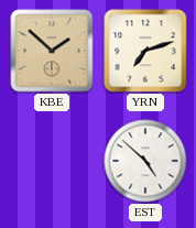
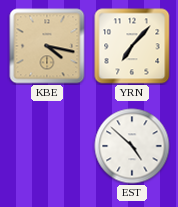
KBE: 1:52 -> 4:17 (47, 46)
YRN: 7:12 -> 7:07 (132, 46)
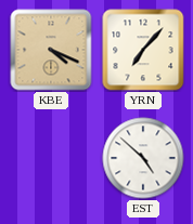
KBE: 4:17 -> 4:19 (51, 50)
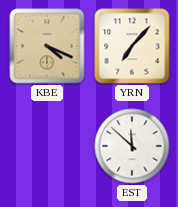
EST: 4:52 -> 11:52 (132, 146)
